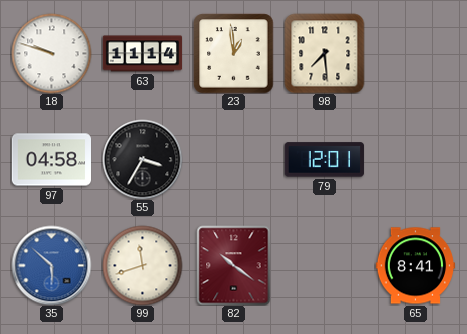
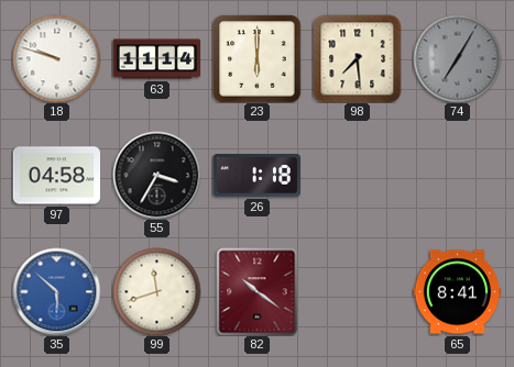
23: 12:59 -> 6:00 (256, 58)
74: none -> 7:05 (457, 58)
26: none -> 1:18 (256, 176)
79: 12:01 -> none (324, 160)
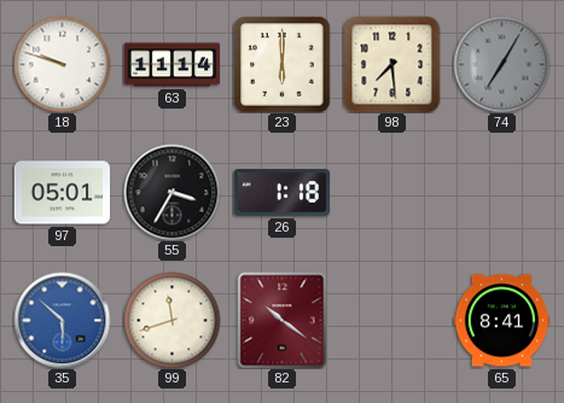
97: 04:58 -> 05:01 (62, 193)
